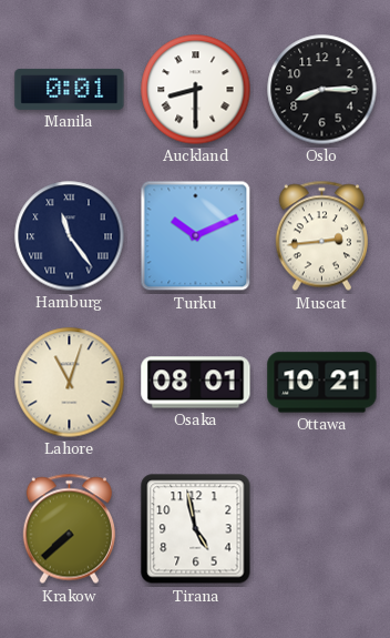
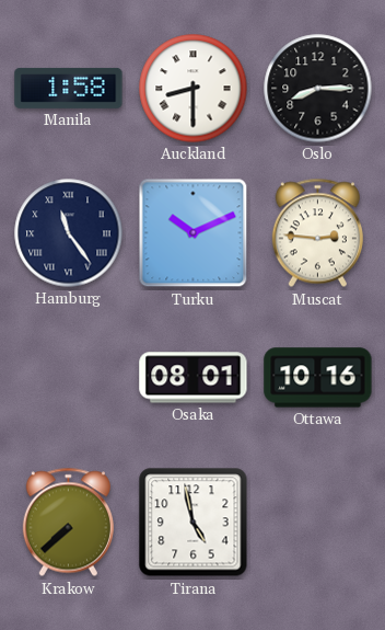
Manila: 0:01 -> 1:58 (69, 88)
Muscat: 2:44 -> 2:46 (317, 233)
Lahore: 11:03 -> none (70, 383)
Ottawa: 10:21 -> 10:16 (318, 378)
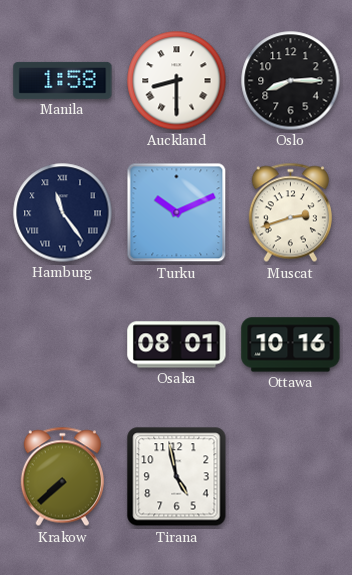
Muscat: 2:46 -> 2:42 (290, 213)
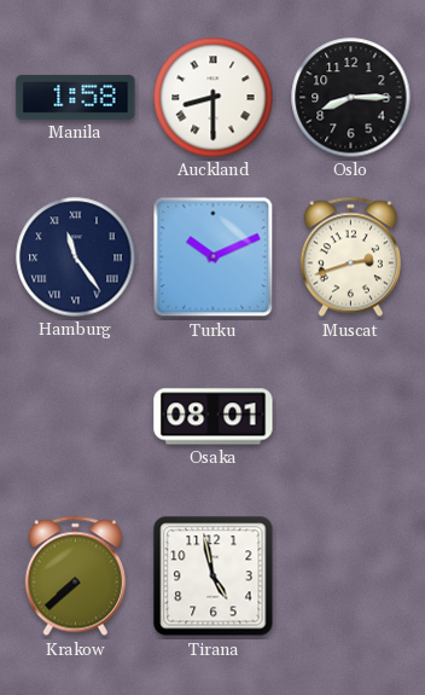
Ottawa: 10:16 -> none (291, 345)
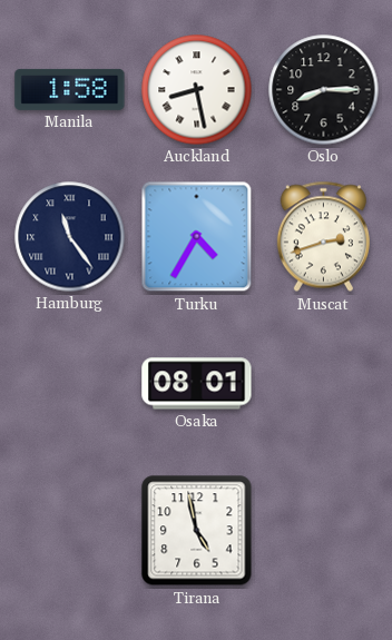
Auckland: 8:30 -> 8:28 (197, 90)
Turku: 10:11 -> 4:35 (197, 237)
Krakow: 7:38 -> none (75, 577)
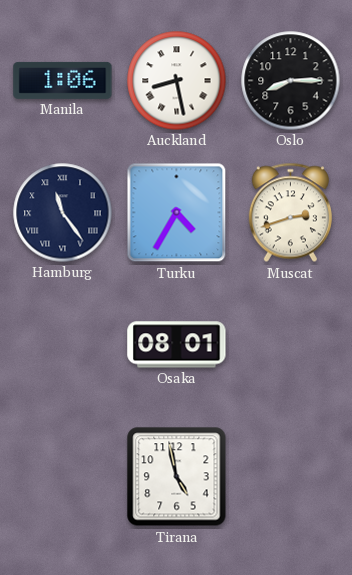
Manila: 1:58 -> 1:06 (63, 80)
